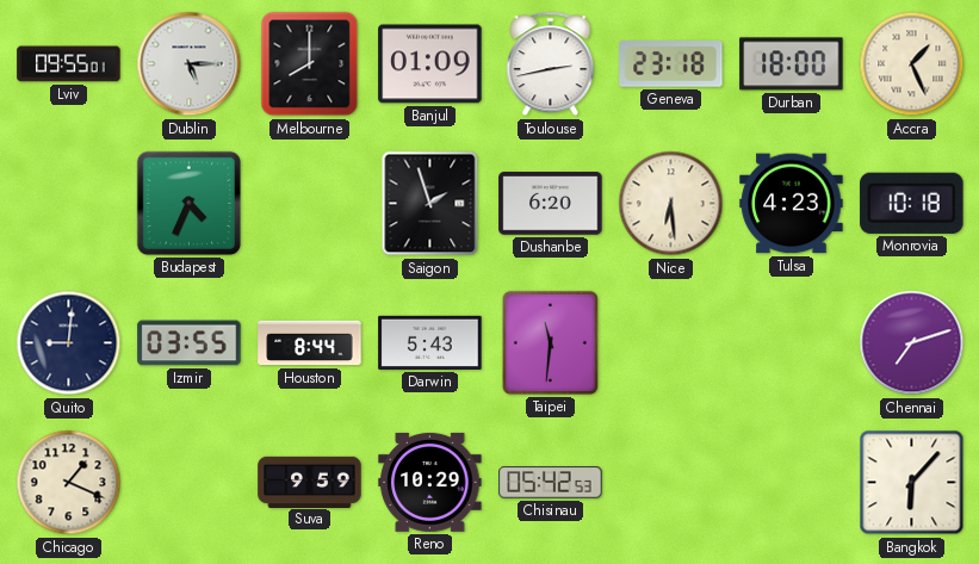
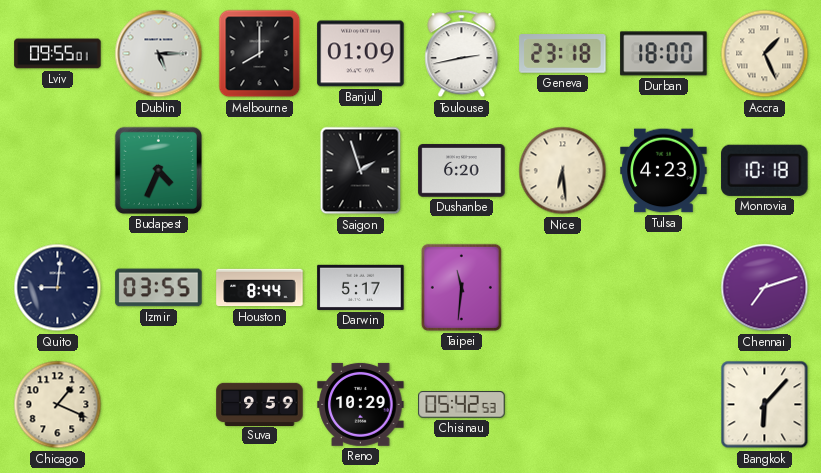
Darwin: 5:43 -> 5:17 (361, 287)
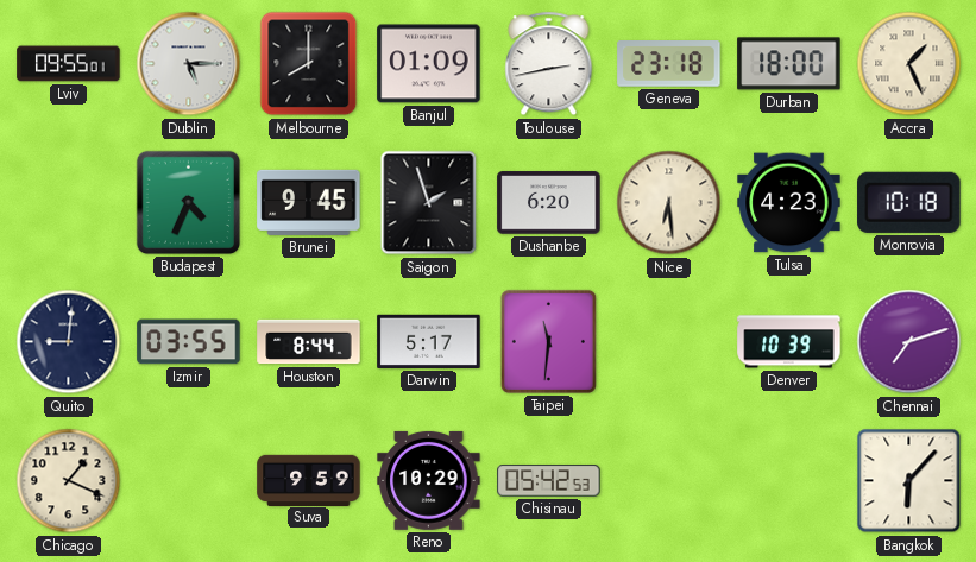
Brunei: none -> 9:45 (309, 202)
Denver: none -> 10:39 (789, 342)
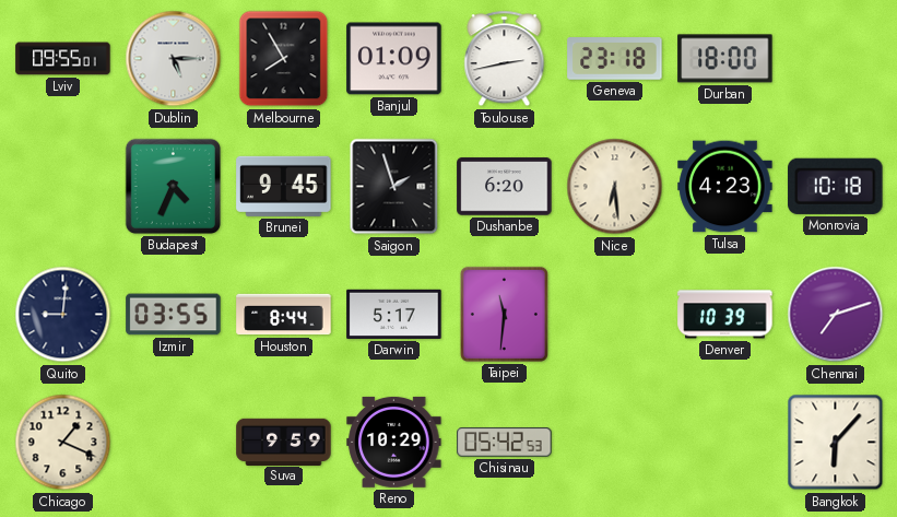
Melbourne: 8:00 -> 7:55 (284, 59)
Accra: 1:26 -> none (909, 64)
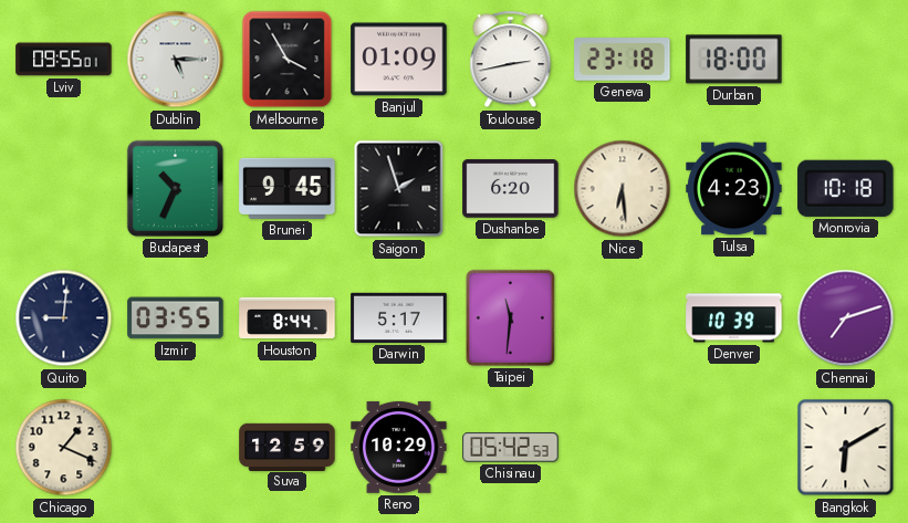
Melbourne: 7:55 -> 3:55 (288, 60)
Budapest: 4:34 -> 10:34 (175, 188)
Suva: 9:59 -> 12:59 (288, 447)
Bangkok: 6:07 -> 6:10 (846, 448)
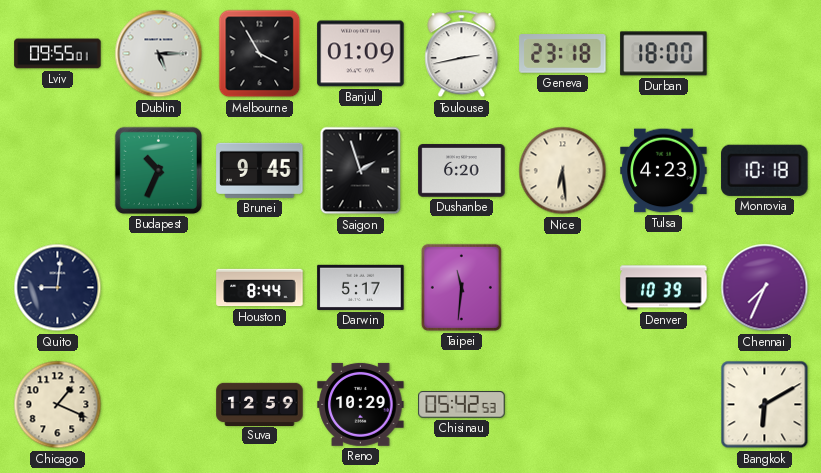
Izmir: 03:55 -> none (176, 318)
Chennai: 7:12 -> 7:34 (765, 288)
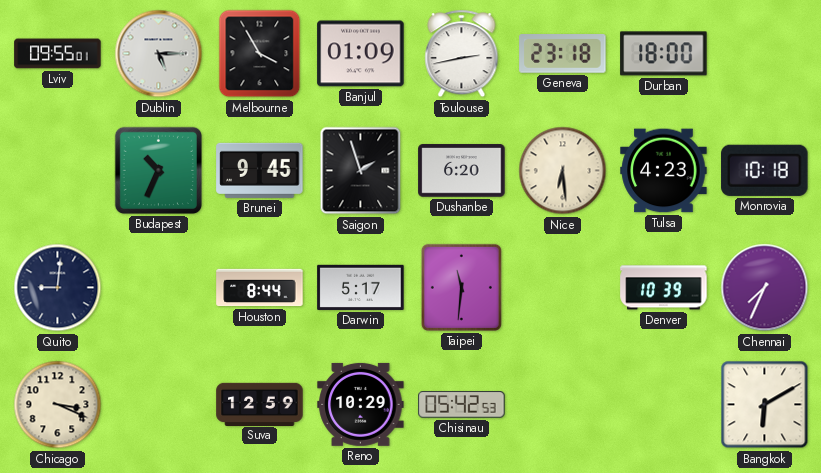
Chicago: 1:19 -> 3:19 (58, 405)
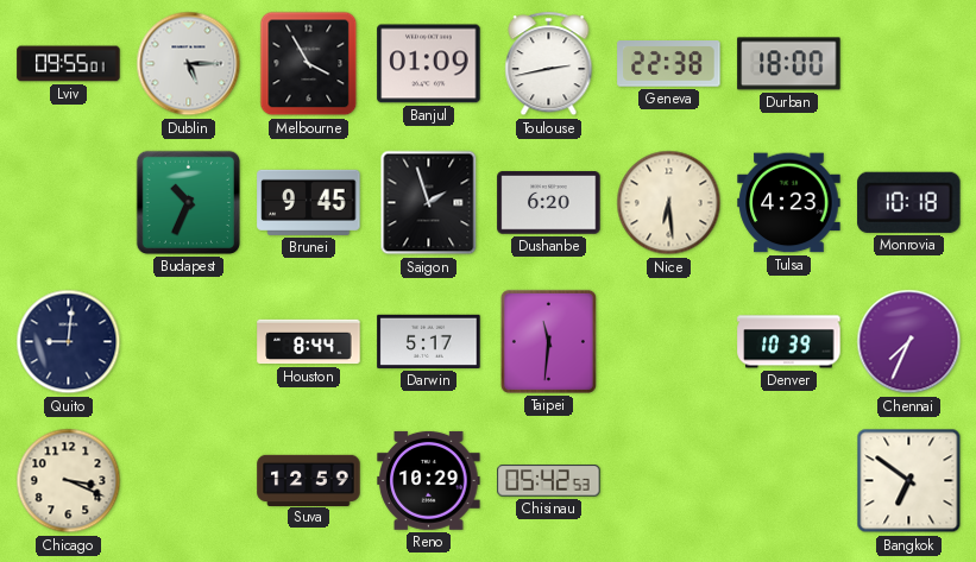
Geneva: 23:18 -> 22:38 (669, 64)
Bangkok: 6:10 -> 6:51 (909, 481)
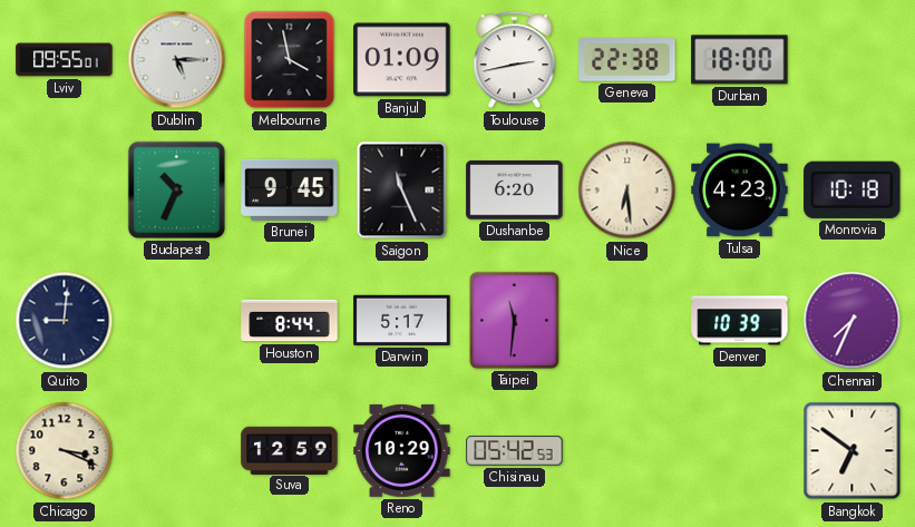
Melbourne: 3:55 -> 3:58 (290, 60)
Saigon: 1:57 -> 11:26 (402, 191)
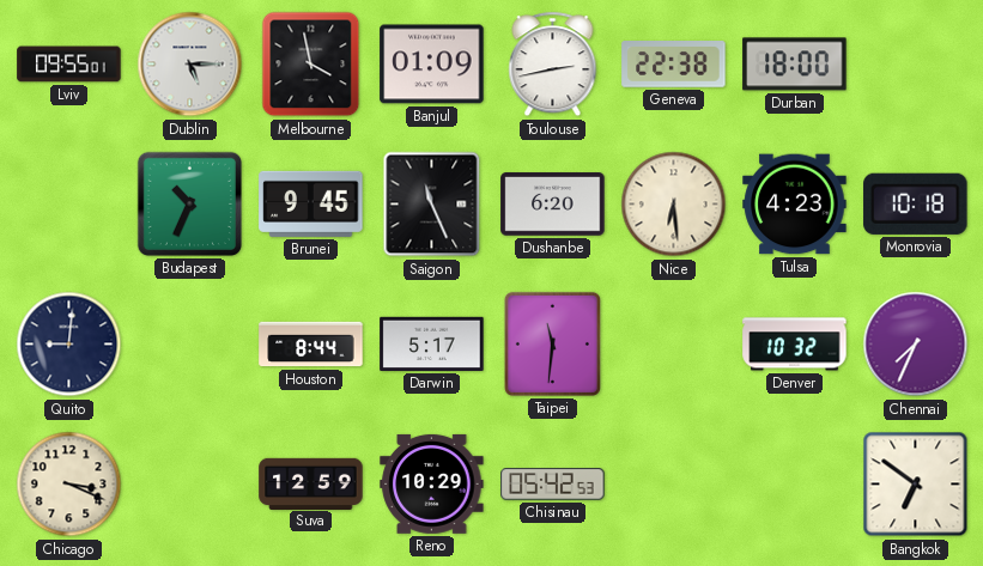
Denver: 10:39 -> 10:32 (795, 345)
